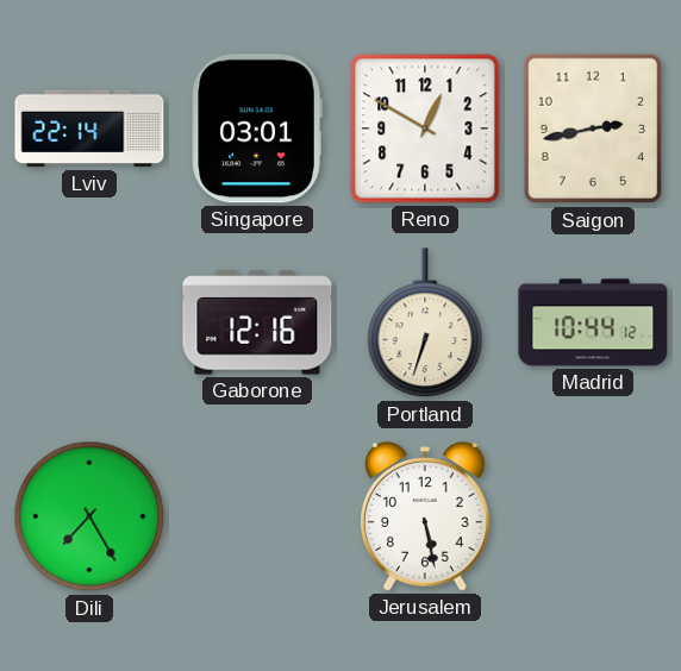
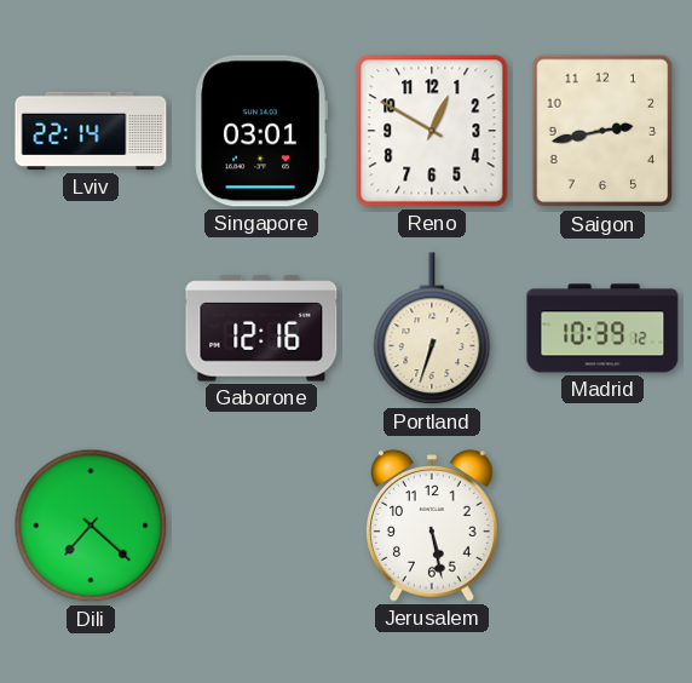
Madrid: 10:44 -> 10:39 (602, 328)
Dili: 7:25 -> 7:22 (91, 526)
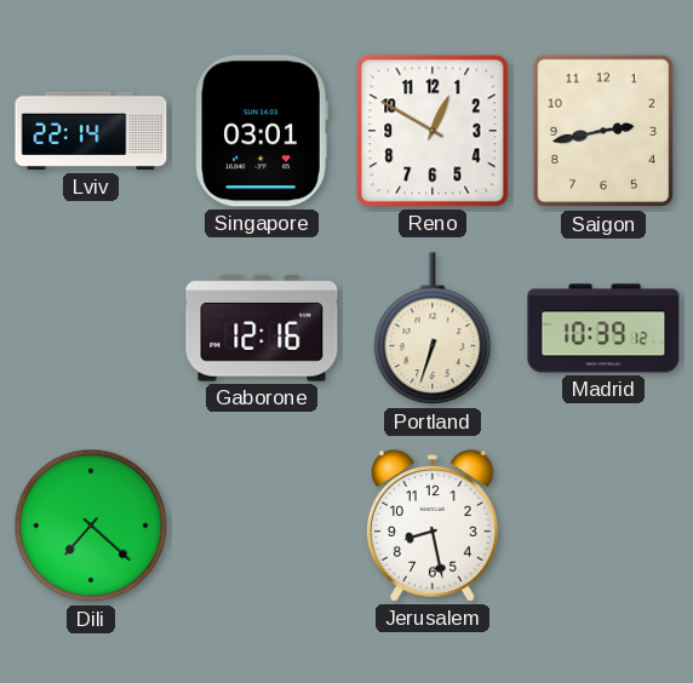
Jerusalem: 5:28 -> 8:28 (434, 526)
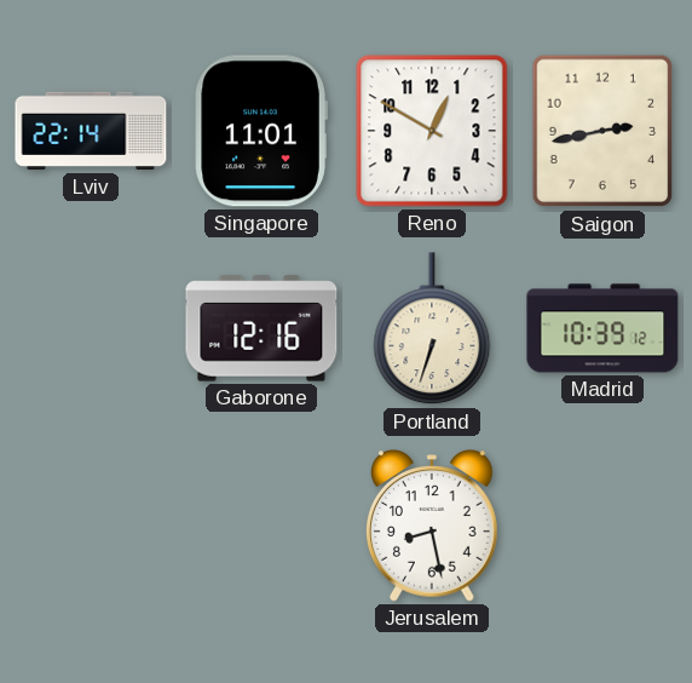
Singapore: 03:01 -> 11:01 (261, 131)
Dili: 7:22 -> none (91, 526)
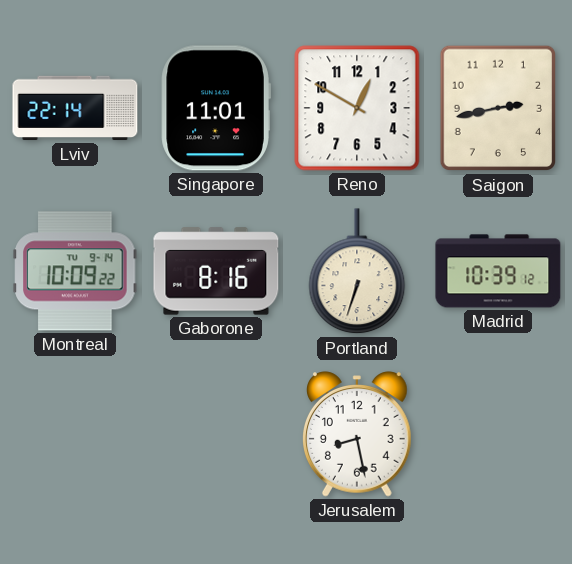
Montreal: none -> 10:09 (75, 271)
Gaborone: 12:16 -> 8:16 (216, 271)
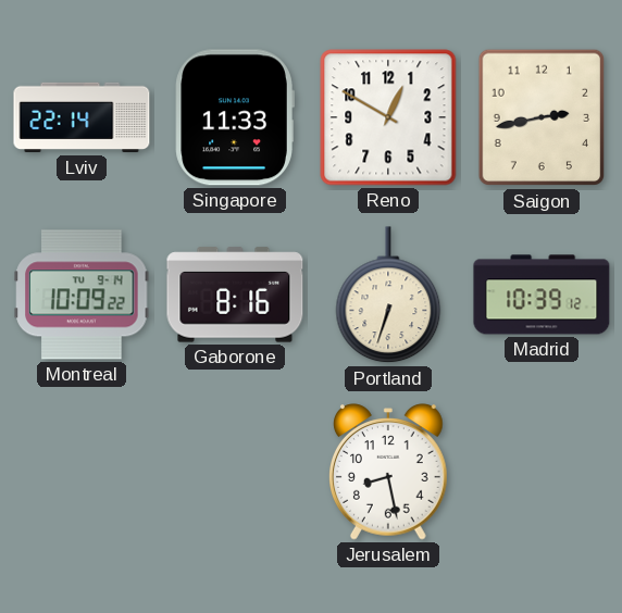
Singapore: 11:01 -> 11:33 (235, 117)
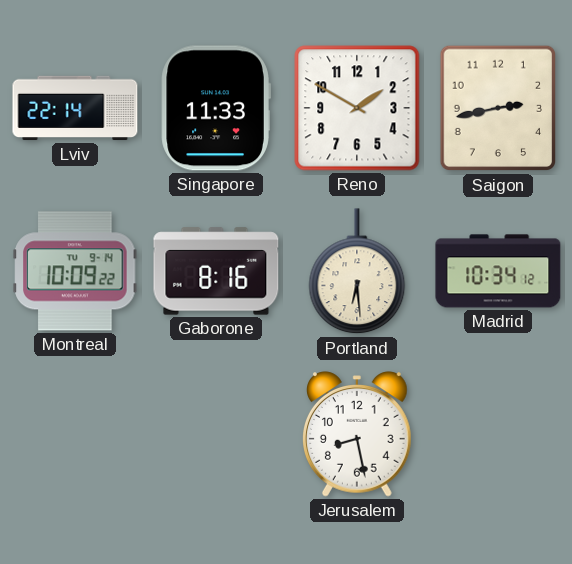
Reno: 12:50 -> 1:50 (357, 108)
Portland: 6:33 -> 6:29 (357, 272)
Madrid: 10:39 -> 10:34 (498, 271)
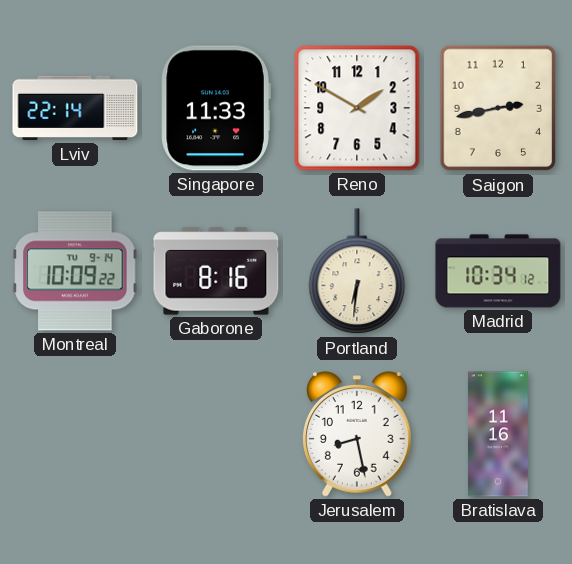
Portland: 6:29 -> 6:31 (357, 272)
Bratislava: none -> 11:16 (498, 434)
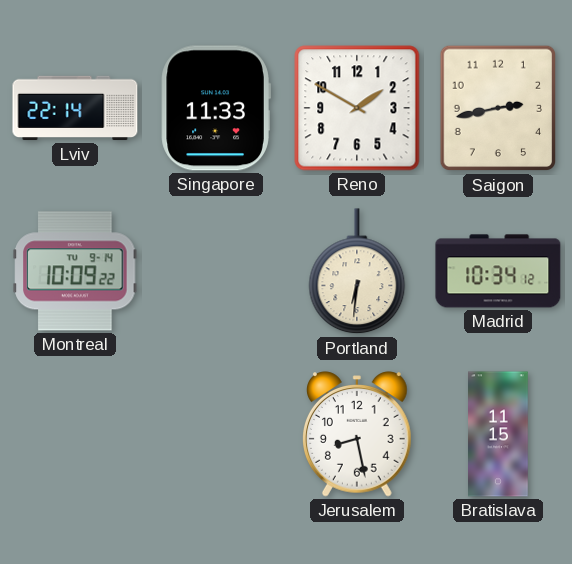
Gaborone: 8:16 -> none (216, 271)
Bratislava: 11:16 -> 11:15 (498, 434)
